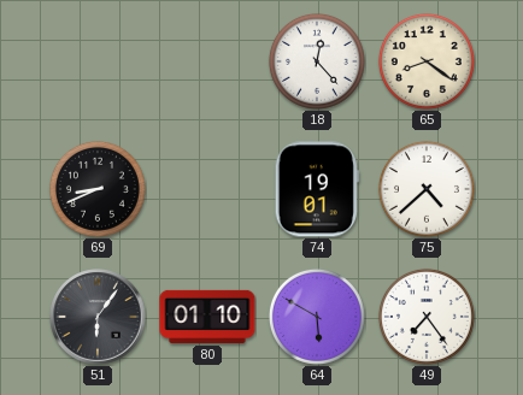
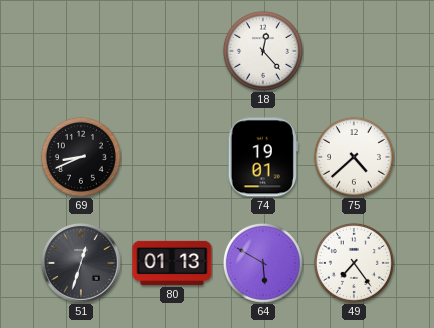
65: 8:21 -> none (427, 61)
51: 6:06 -> 12:33 (81, 263)
80: 01:10 -> 01:13 (172, 263)
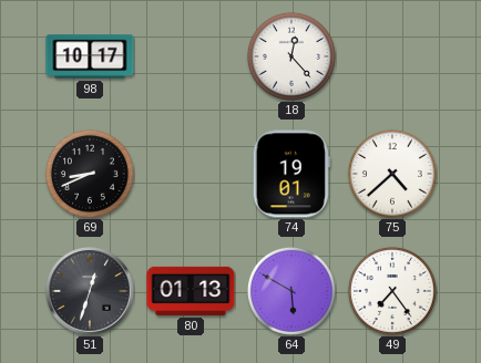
98: none -> 10:17 (90, 56)
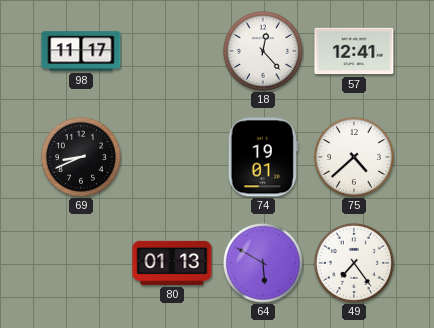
98: 10:17 -> 11:17 (81, 51)
57: none -> 12:41 (354, 51)
51: 12:33 -> none (90, 291)
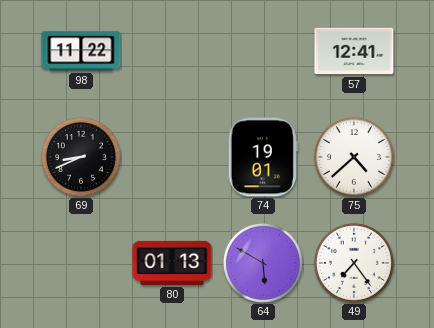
98: 11:17 -> 11:22 (81, 51)
18: 12:23 -> none (263, 51)
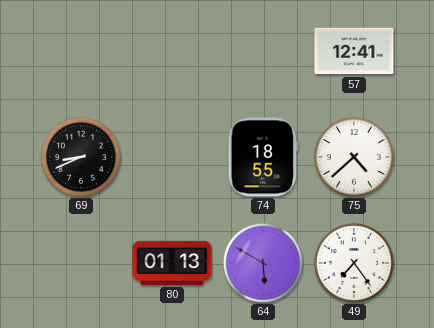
98: 11:22 -> none (81, 51)
74: 19:01 -> 18:55 (263, 157)
